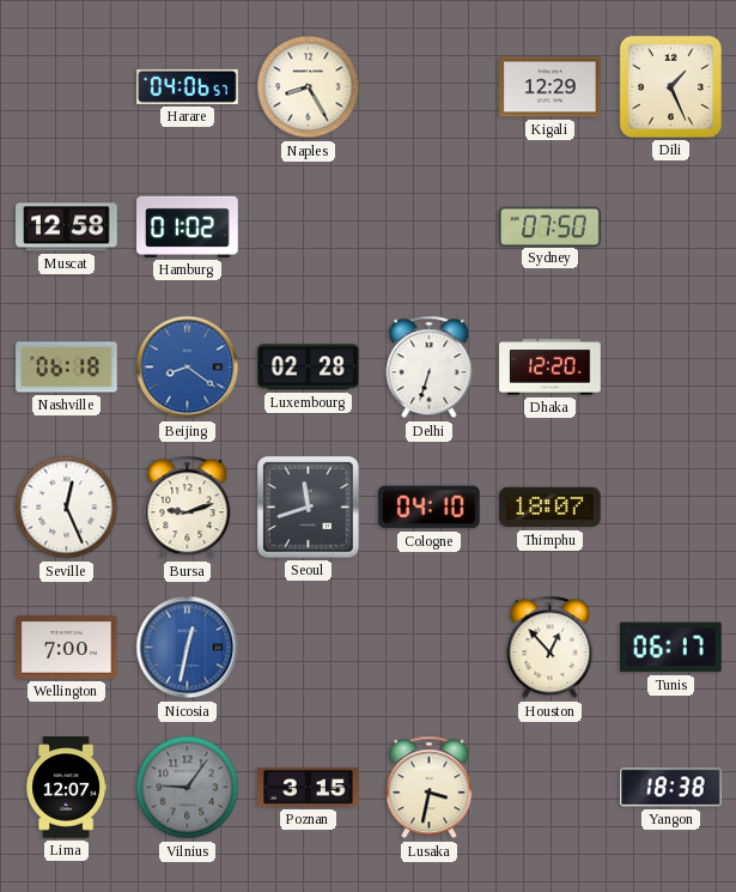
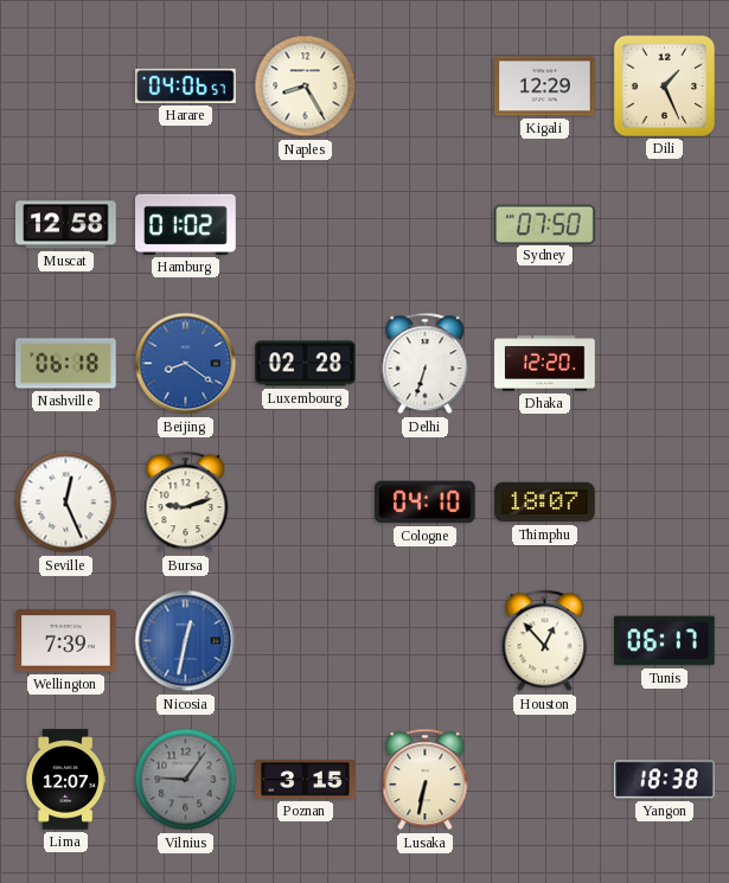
Seoul: 11:42 -> none (309, 508)
Wellington: 7:00 -> 7:39 (66, 641)
Lusaka: 3:32 -> 6:32 (426, 780)
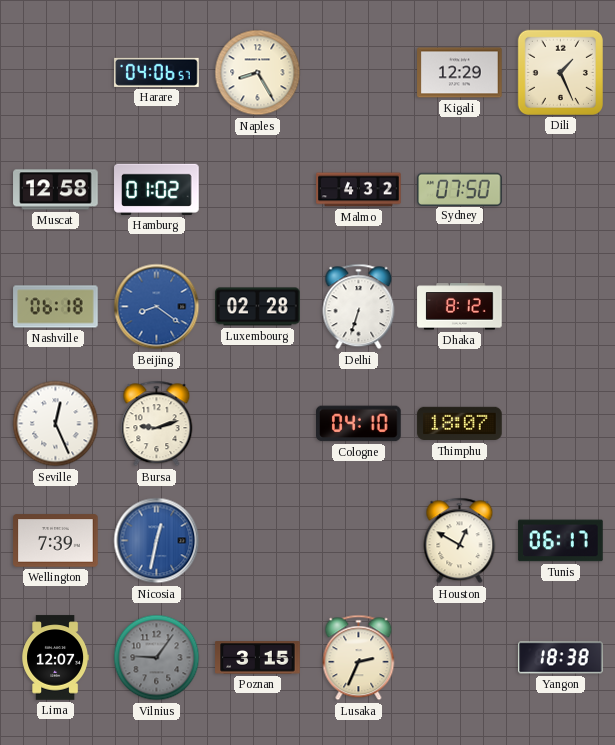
Malmo: none -> 4:32 (359, 190)
Dhaka: 12:20 -> 8:12 (460, 307)
Houston: 12:53 -> 12:50 (460, 541)
Lusaka: 6:32 -> 2:34 (359, 658)
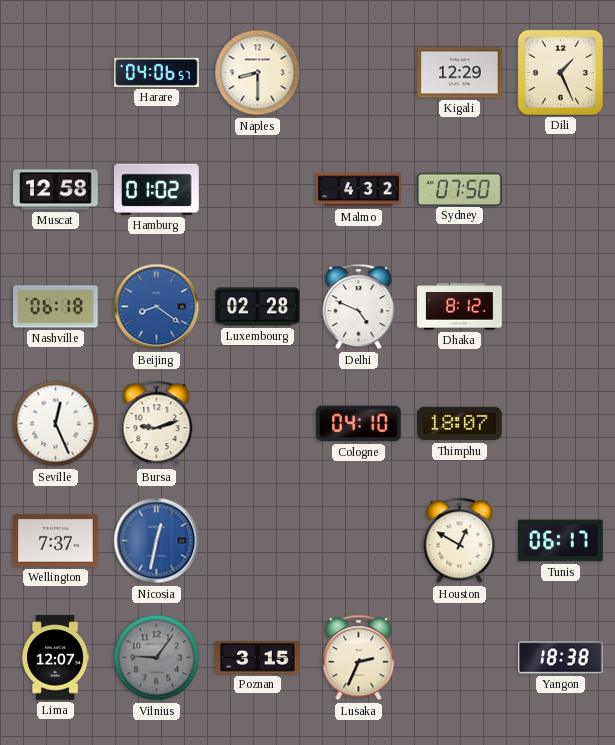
Naples: 8:25 -> 8:30 (258, 73)
Delhi: 6:33 -> 4:49 (359, 307)
Wellington: 7:39 -> 7:37 (56, 541)
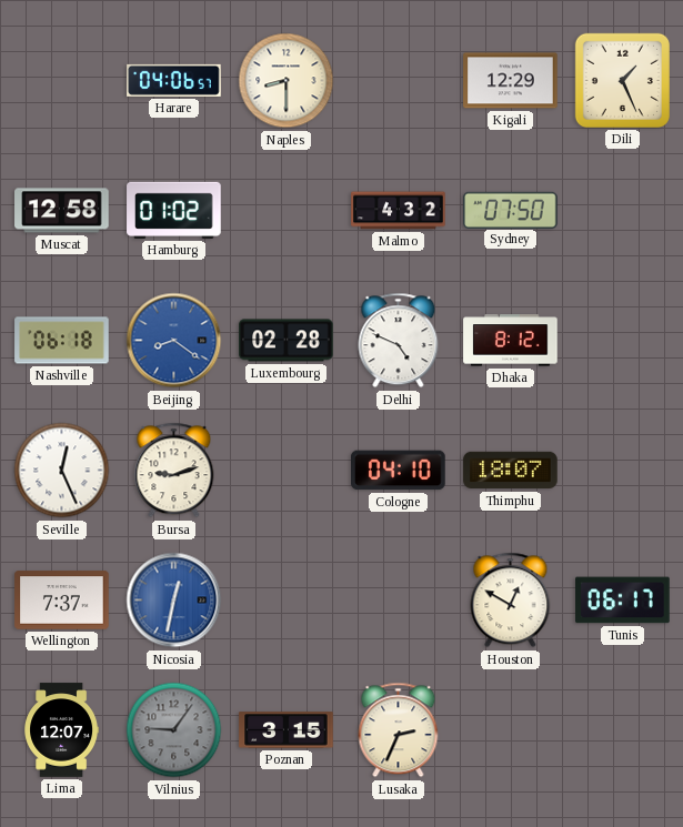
Yangon: 18:38 -> none (561, 658)
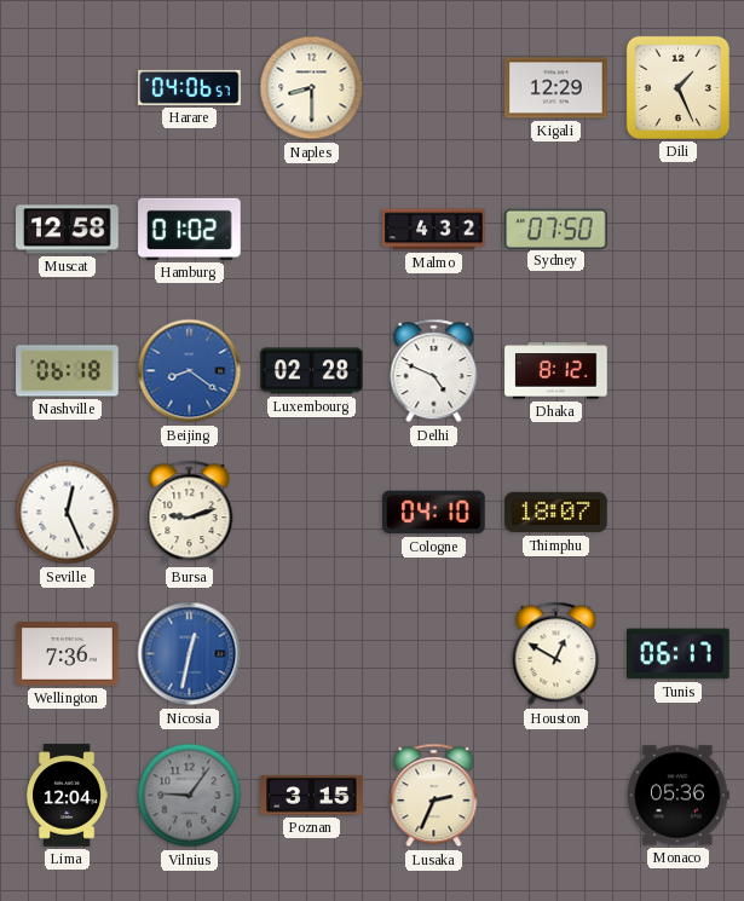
Wellington: 7:37 -> 7:36 (68, 654)
Lima: 12:07 -> 12:04 (67, 796)
Monaco: none -> 05:36 (679, 796)
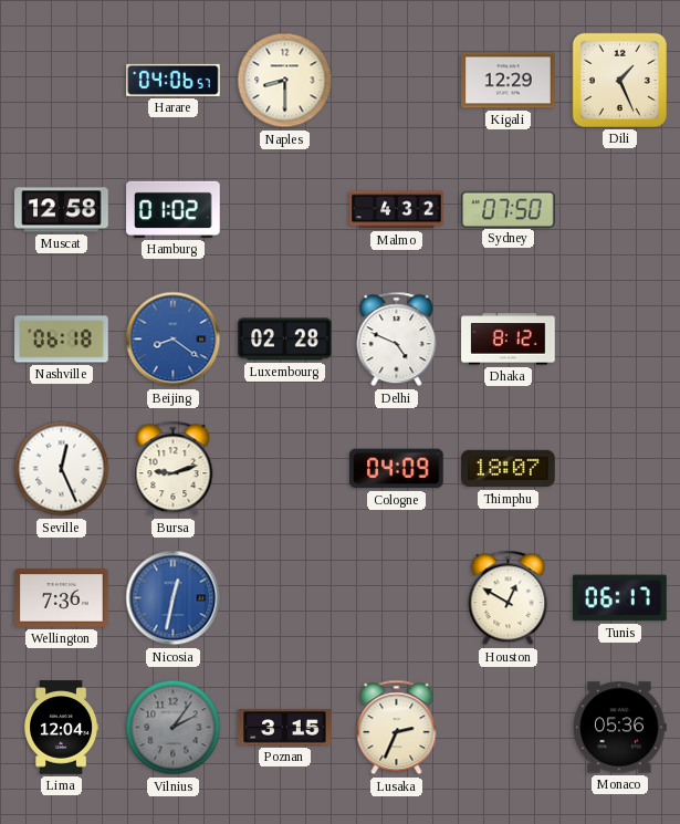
Cologne: 04:10 -> 04:09 (397, 469)
Vilnius: 9:06 -> 2:06 (174, 728)
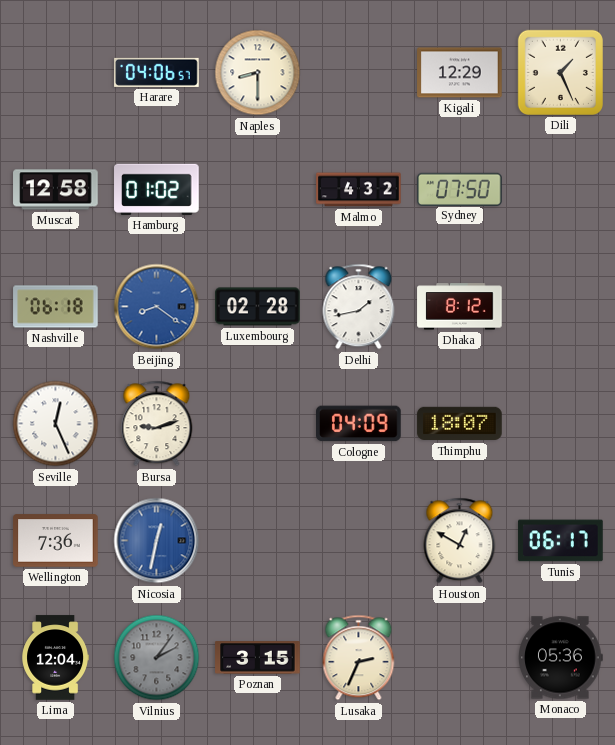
Delhi: 4:49 -> 1:43 (359, 307)
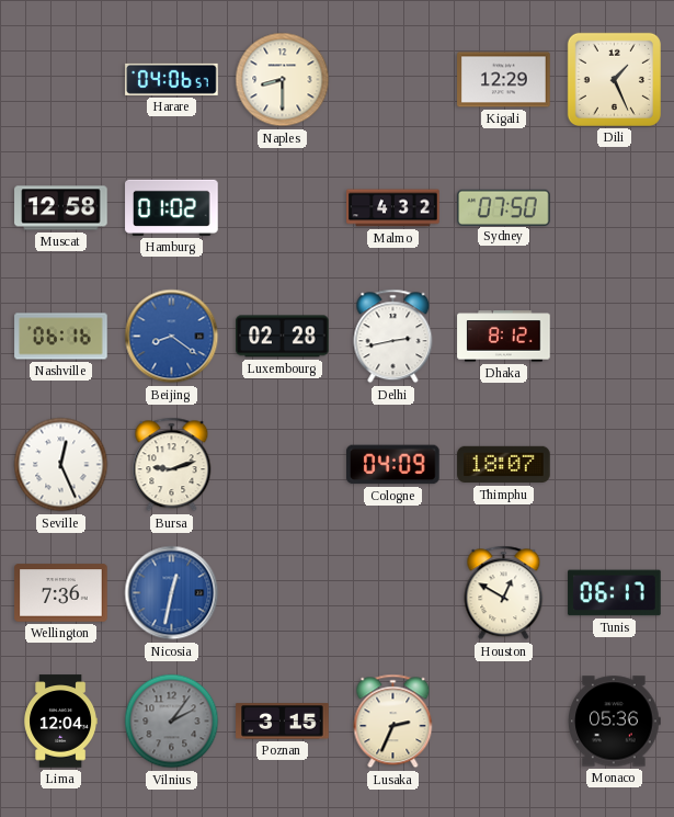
Nashville: 06:18 -> 06:16 (61, 337)
Delhi: 1:43 -> 2:43 (393, 337)
